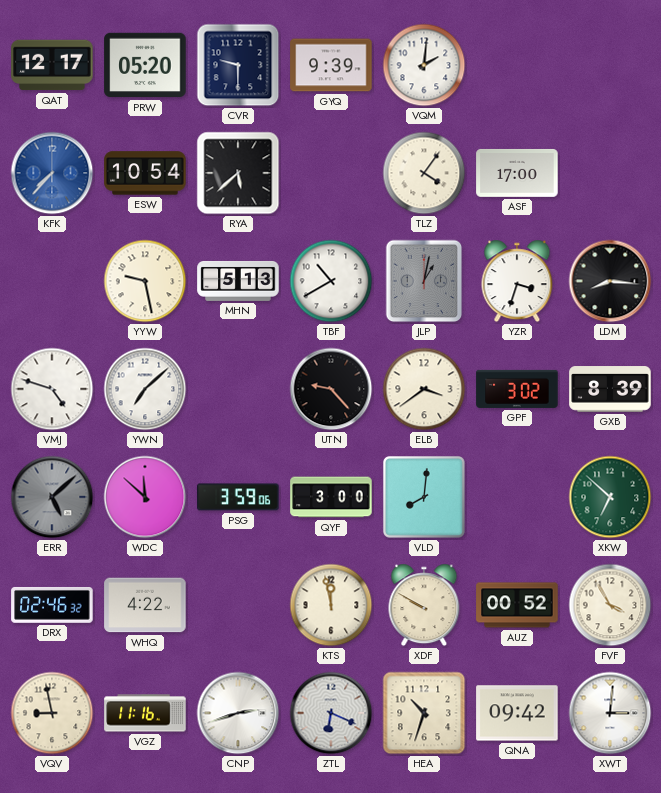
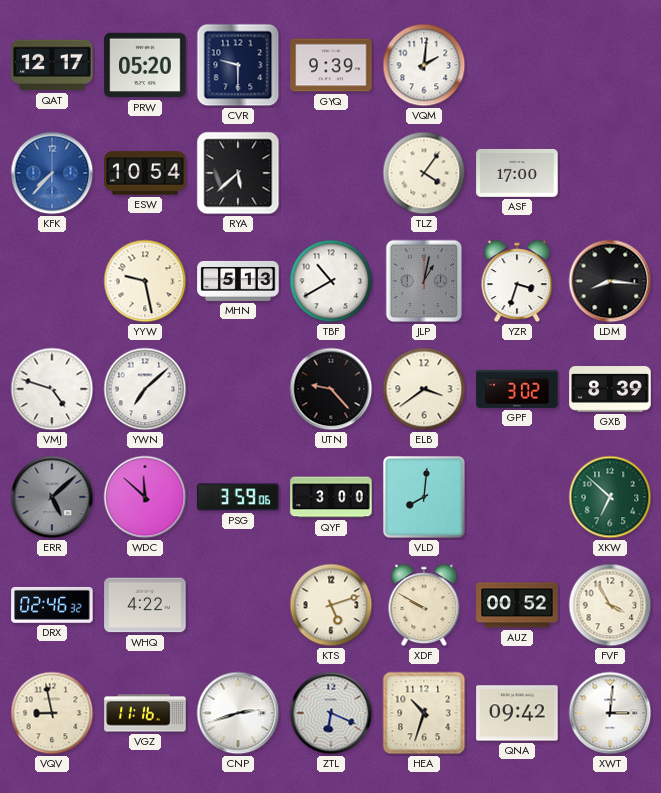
KTS: 11:58 -> 5:12 (331, 605)
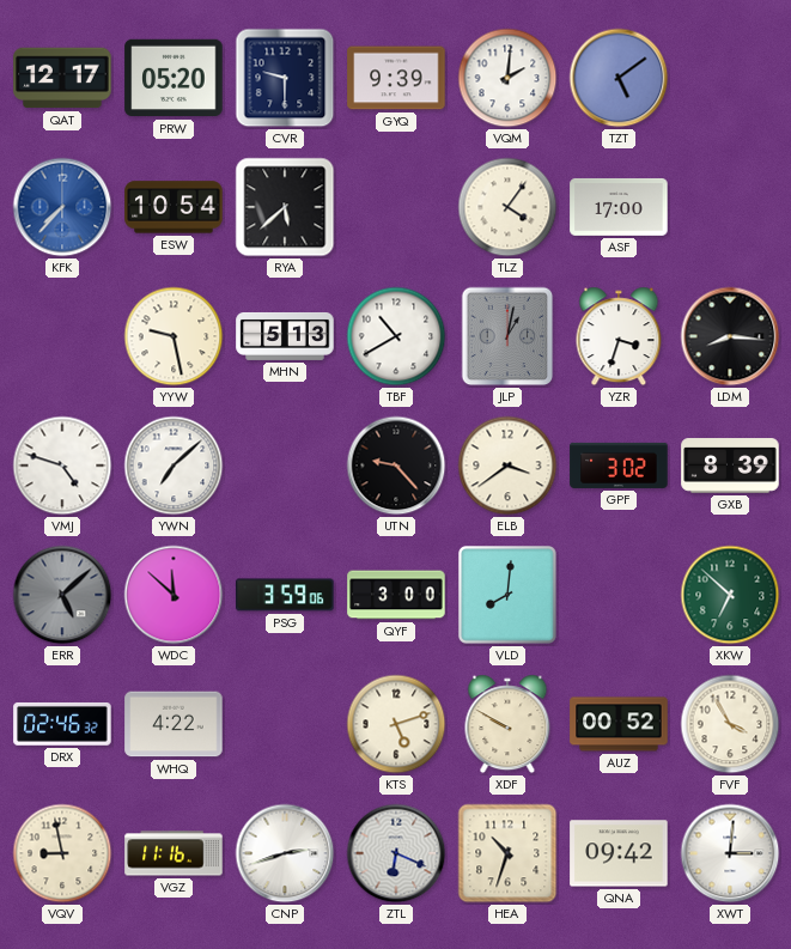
TZT: none -> 5:09 (619, 78)
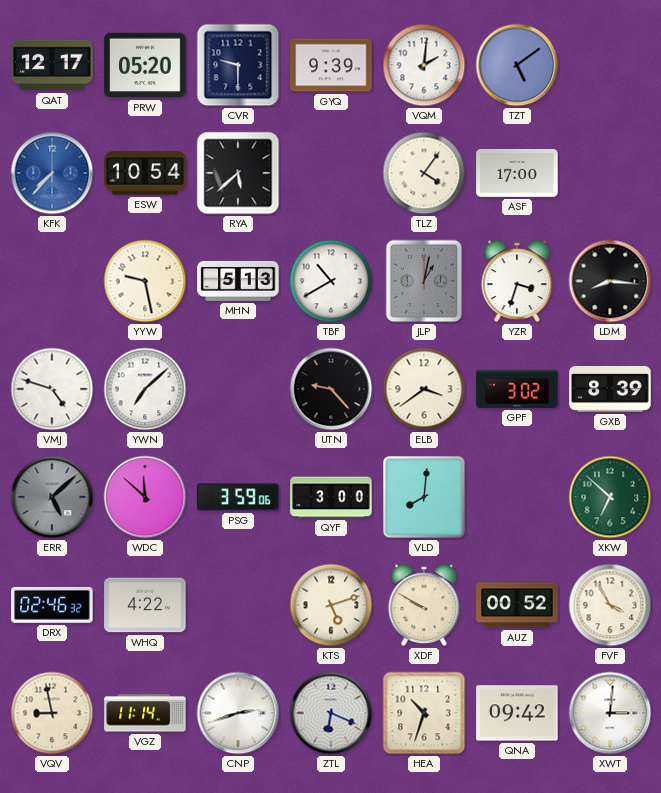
VGZ: 11:16 -> 11:14 (145, 713)
